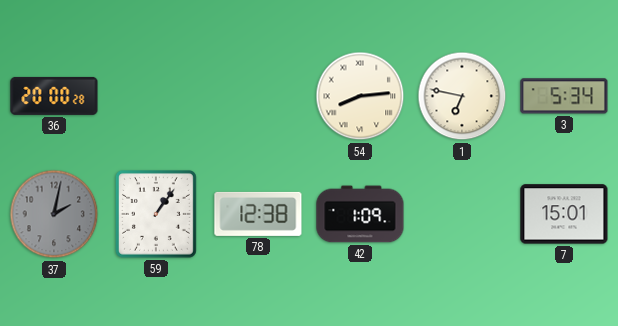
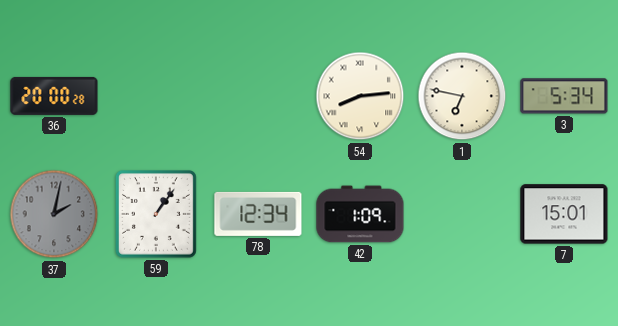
78: 12:38 -> 12:34 (258, 214)
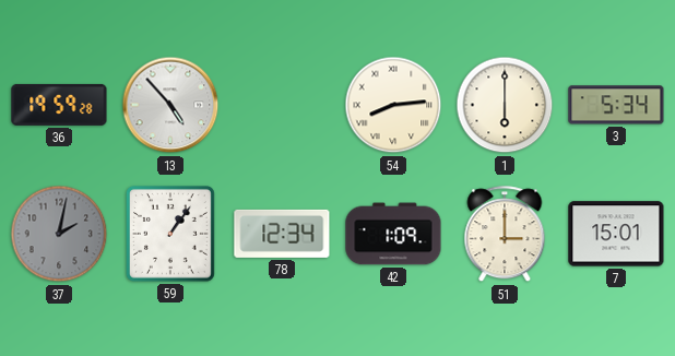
36: 20:00 -> 19:59 (59, 105)
13: none -> 4:53 (170, 105)
1: 6:47 -> 6:00 (505, 105)
51: none -> 3:00 (505, 235)
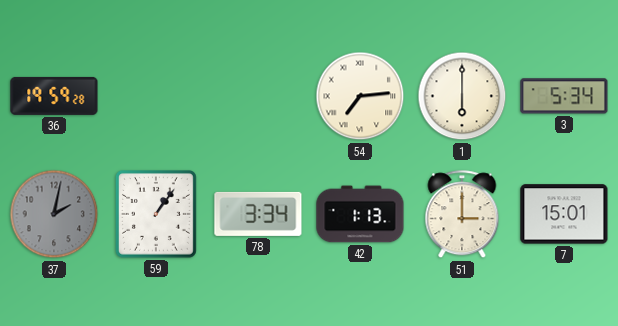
13: 4:53 -> none (170, 105)
54: 8:14 -> 7:14 (360, 96)
78: 12:34 -> 3:34 (258, 214)
42: 1:09 -> 1:13 (360, 214)
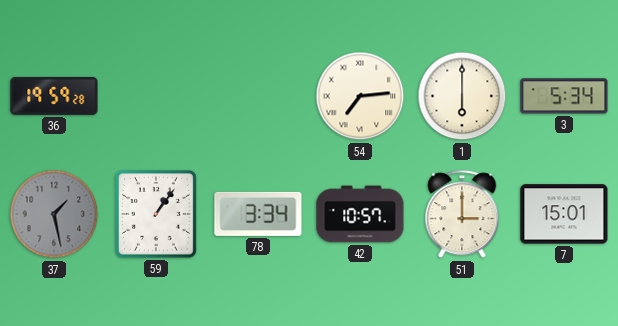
37: 2:02 -> 1:28 (54, 214)
42: 1:13 -> 10:57 (360, 214)
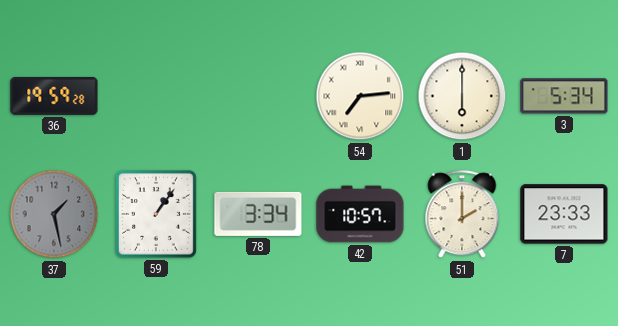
51: 3:00 -> 2:00 (462, 215)
7: 15:01 -> 23:33 (564, 214)
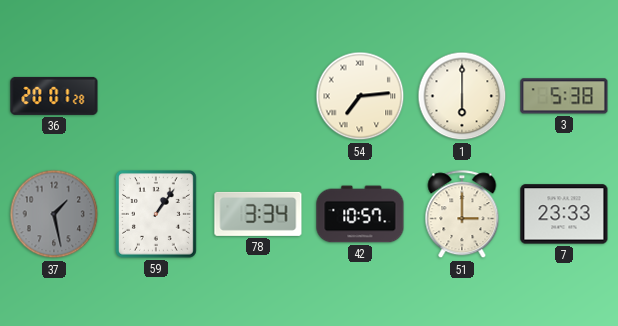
36: 19:59 -> 20:01 (54, 96)
3: 5:34 -> 5:38 (564, 96)
51: 2:00 -> 3:00 (462, 215)
